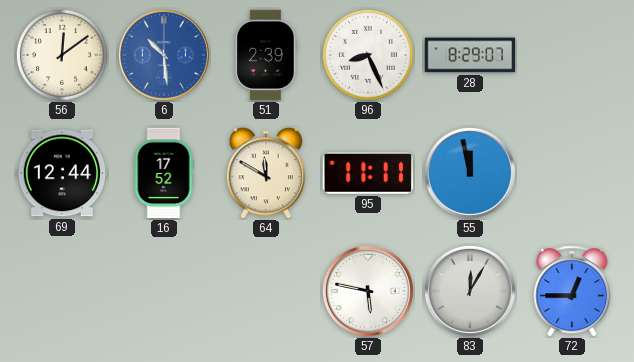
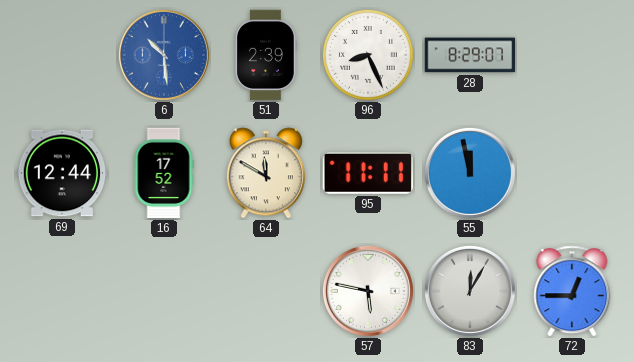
56: 12:09 -> none (62, 55)
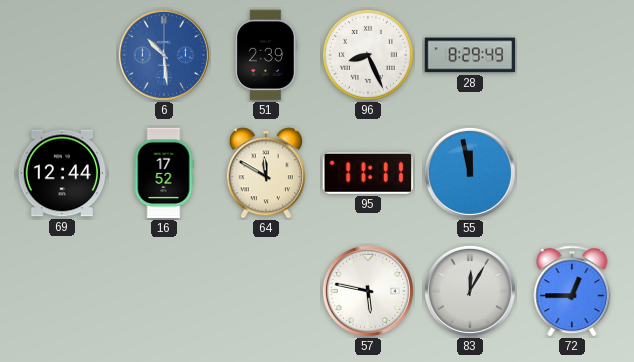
28: 8:29:07 -> 8:29:49 (470, 55)
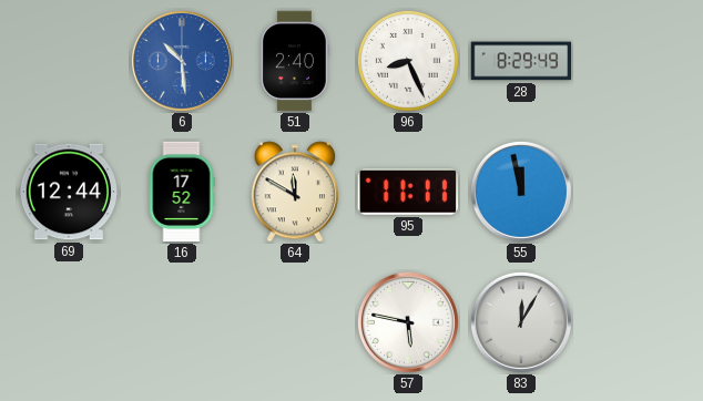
51: 2:39 -> 2:40 (295, 61)
72: 12:45 -> none (572, 291)
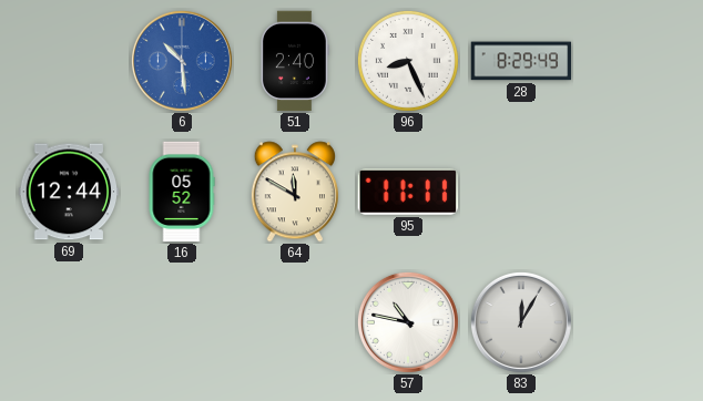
16: 17:52 -> 05:52 (182, 192)
55: 11:58 -> none (521, 192)
57: 5:47 -> 10:47 (408, 322)
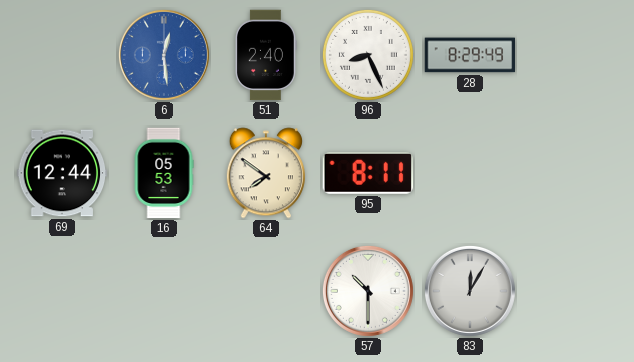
6: 10:29 -> 12:29 (164, 55)
16: 05:52 -> 05:53 (164, 173)
64: 11:50 -> 7:51 (266, 173)
95: 11:11 -> 8:11 (367, 173)
57: 10:47 -> 10:30 (368, 291)
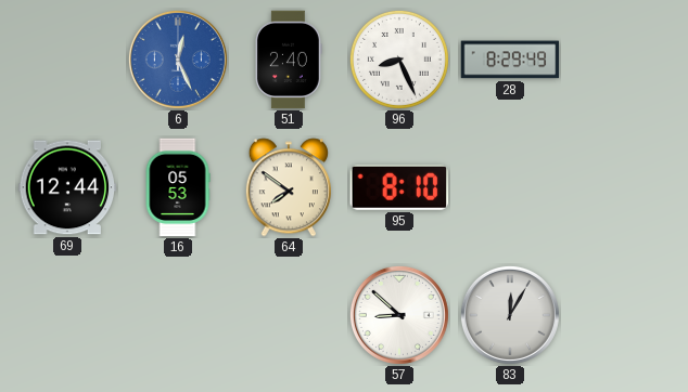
6: 12:29 -> 12:26 (178, 60)
95: 8:11 -> 8:10 (398, 187)
57: 10:30 -> 8:52 (399, 315)
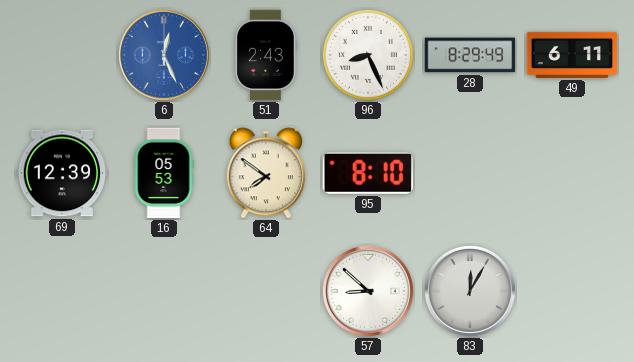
51: 2:40 -> 2:43 (266, 55)
49: none -> 6:11 (572, 55)
69: 12:44 -> 12:39 (62, 173)
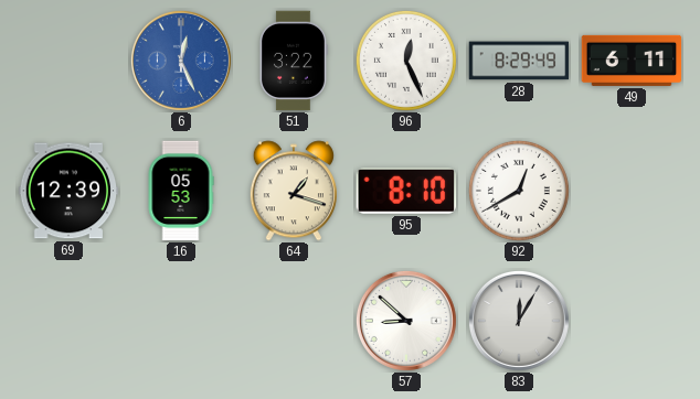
51: 2:43 -> 3:22 (294, 61)
96: 8:26 -> 12:26 (406, 61)
64: 7:51 -> 1:18 (294, 191)
92: none -> 12:40 (519, 191)
